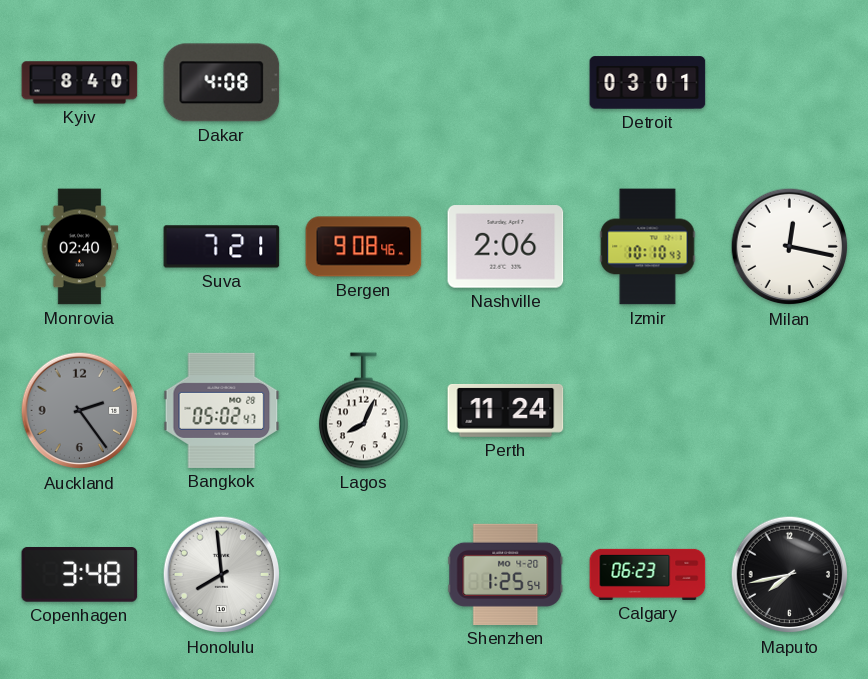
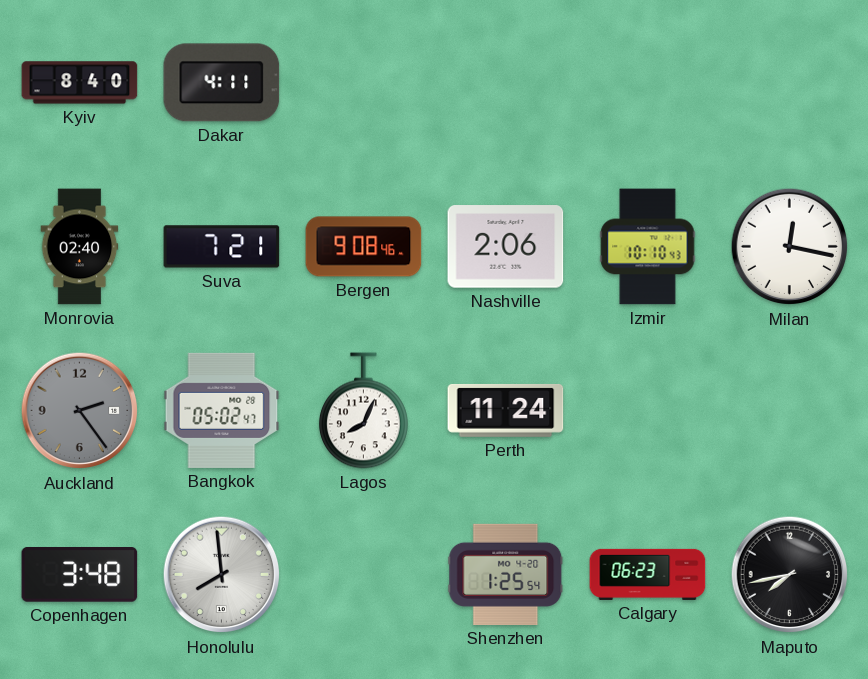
Dakar: 4:08 -> 4:11 (222, 83)
Detroit: 03:01 -> none (648, 83)
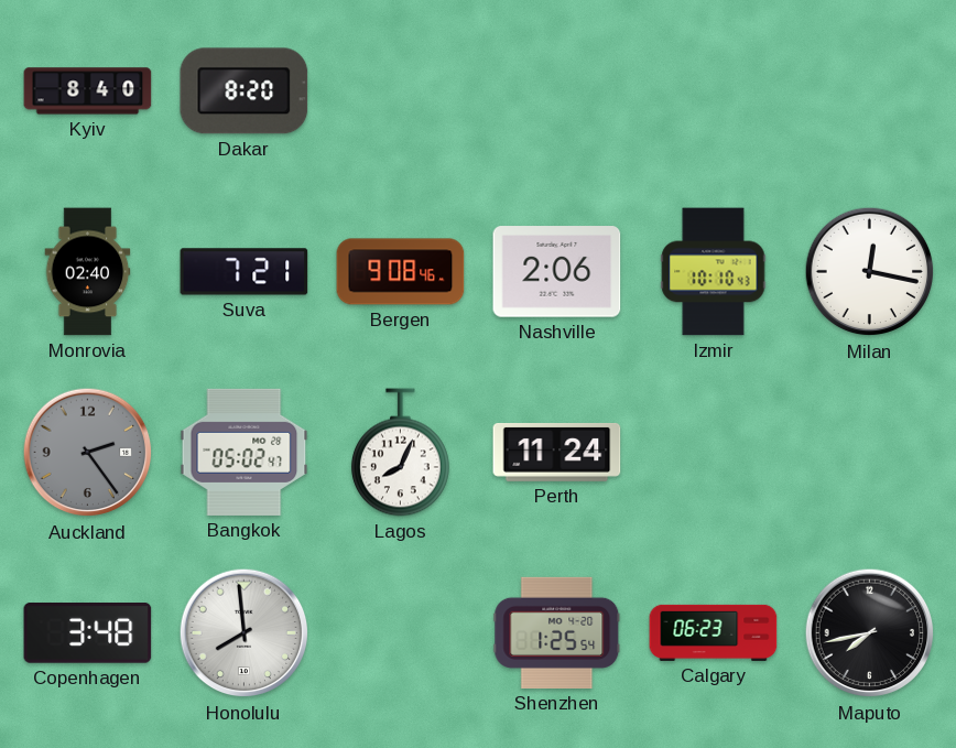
Dakar: 4:11 -> 8:20 (245, 91)
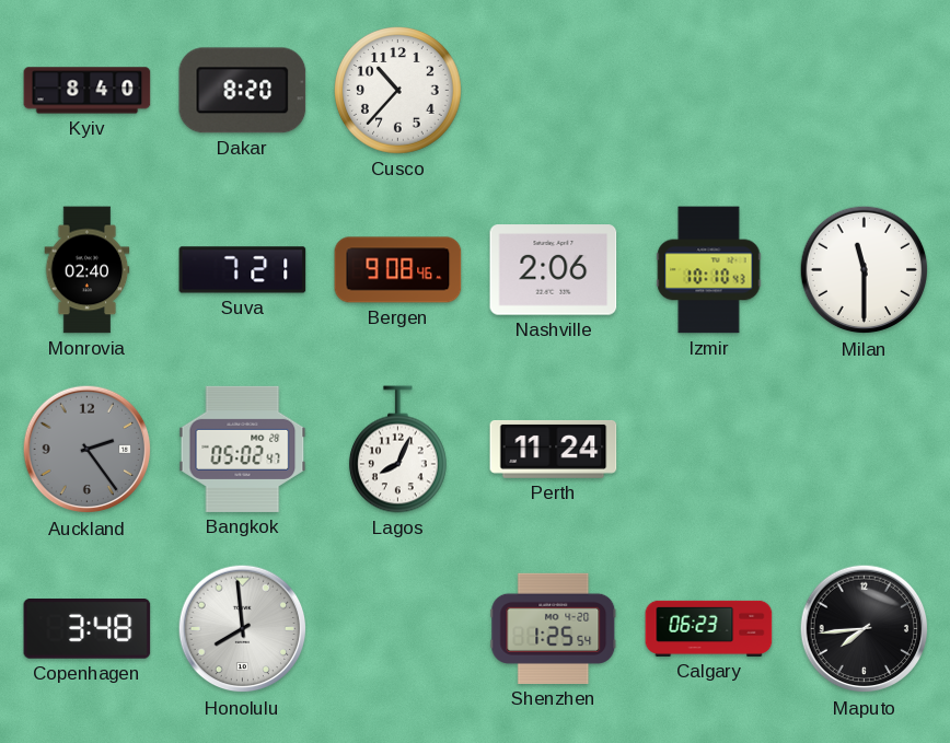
Cusco: none -> 10:37 (398, 91)
Milan: 12:17 -> 11:30 (865, 270)
Maputo: 7:43 -> 7:44 (865, 629)
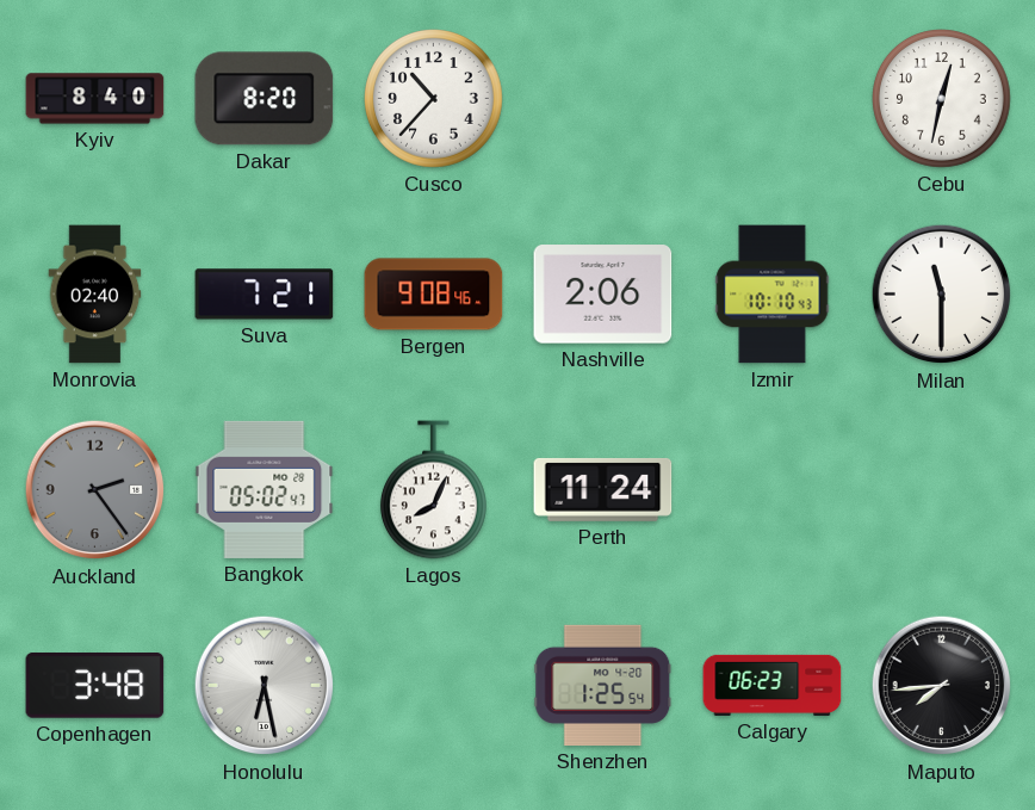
Cebu: none -> 12:32 (942, 99)
Honolulu: 7:59 -> 6:28 (265, 686)
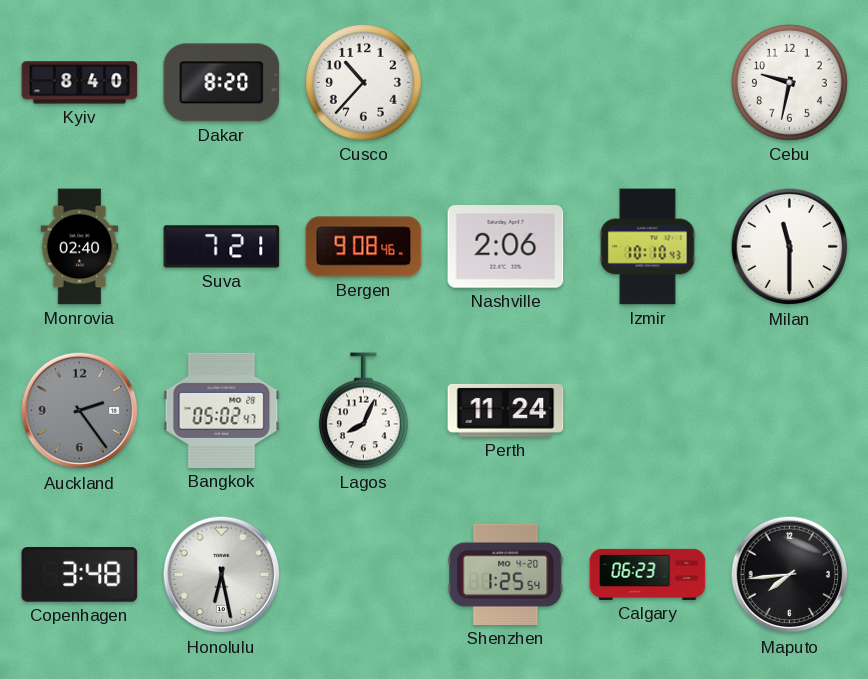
Cebu: 12:32 -> 9:32 (790, 83)
